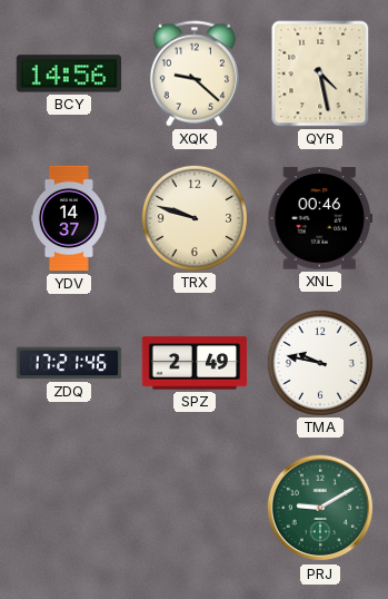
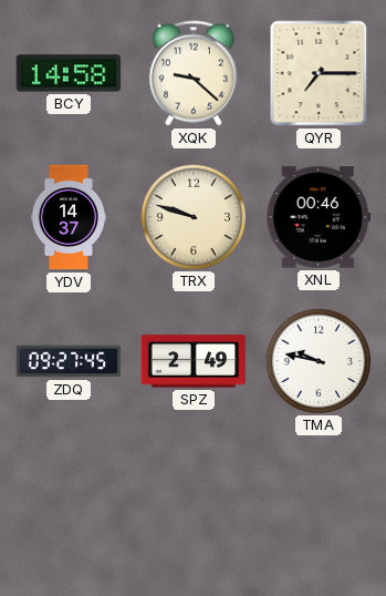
BCY: 14:56 -> 14:58 (69, 73)
QYR: 4:28 -> 7:15 (319, 73)
ZDQ: 17:21 -> 09:27 (69, 361)
PRJ: 9:10 -> none (320, 508)
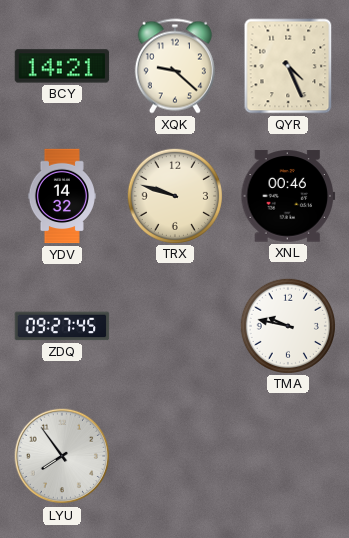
BCY: 14:58 -> 14:21 (62, 66)
QYR: 7:15 -> 4:26 (288, 66)
YDV: 14:37 -> 14:32 (62, 196)
SPZ: 2:49 -> none (194, 361)
LYU: none -> 7:54 (62, 456)
